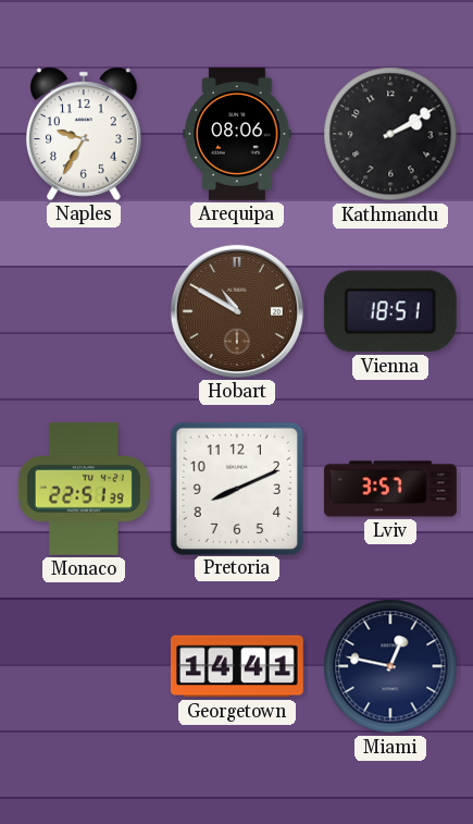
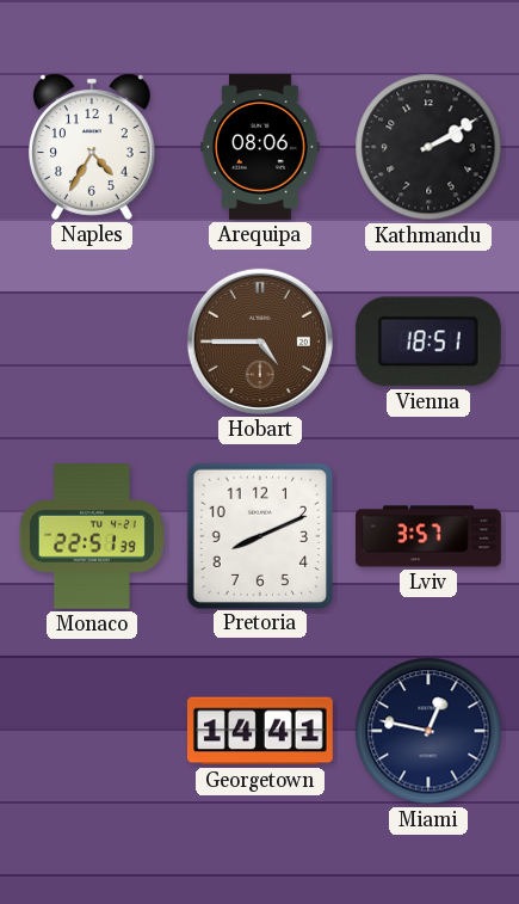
Naples: 9:35 -> 4:35 (93, 147)
Hobart: 10:50 -> 4:45 (260, 342)
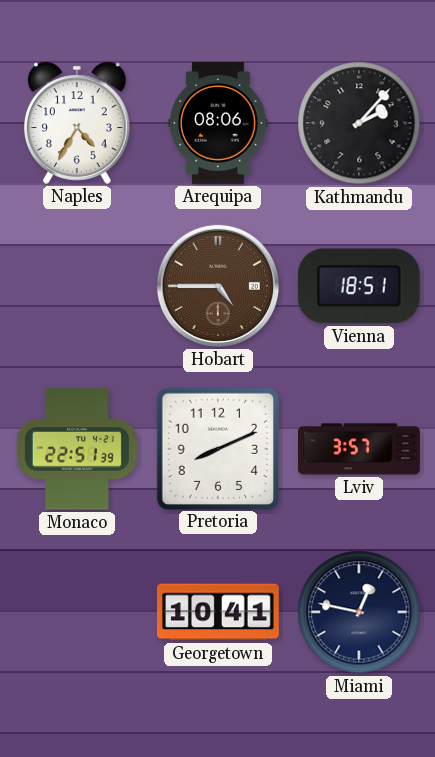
Kathmandu: 2:10 -> 2:07 (359, 123)
Georgetown: 14:41 -> 10:41 (218, 612)
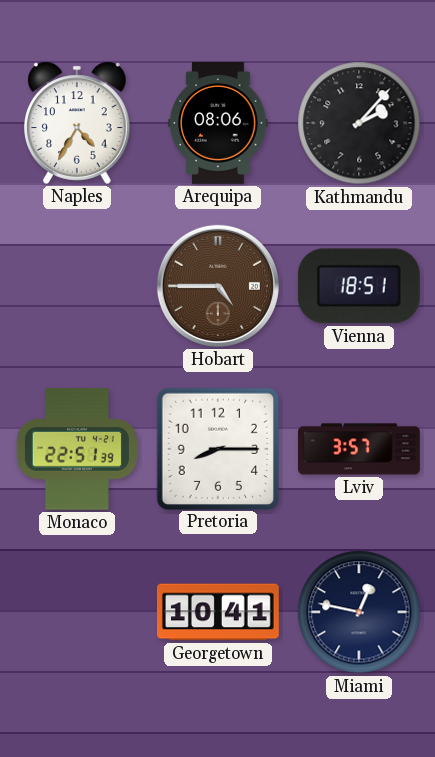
Pretoria: 8:11 -> 8:15 (217, 448)
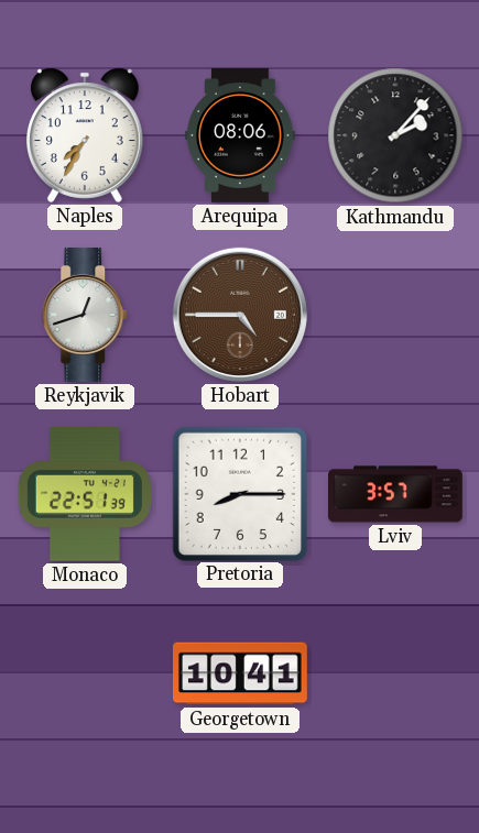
Naples: 4:35 -> 7:35 (86, 135)
Reykjavik: none -> 12:42 (86, 315)
Vienna: 18:51 -> none (359, 286)
Miami: 12:47 -> none (359, 612)
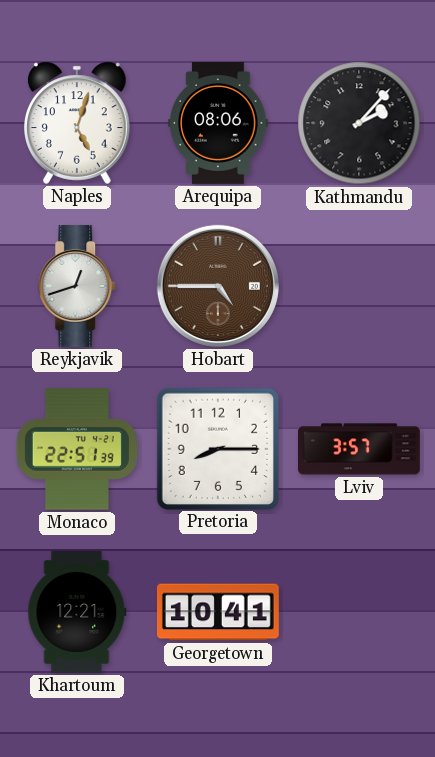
Naples: 7:35 -> 5:03 (78, 123)
Khartoum: none -> 12:21 (77, 612)
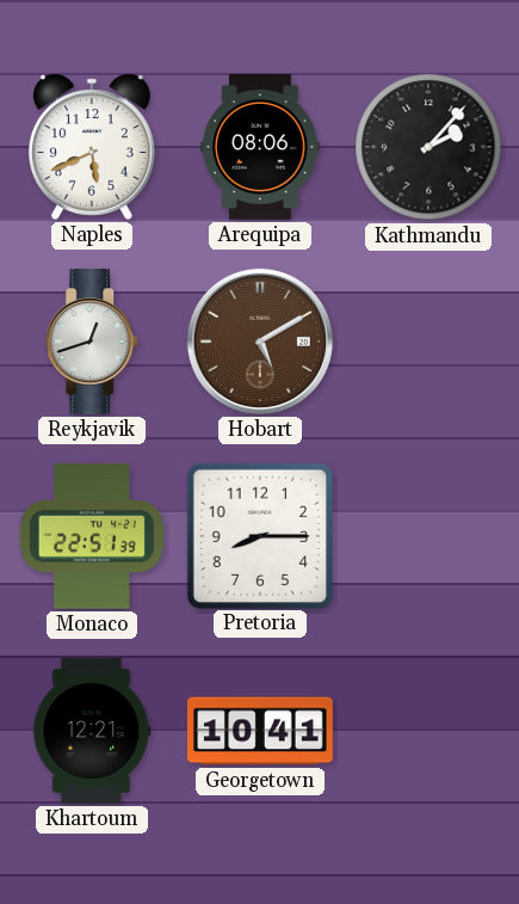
Naples: 5:03 -> 5:41 (93, 147)
Hobart: 4:45 -> 5:10 (260, 342)
Lviv: 3:57 -> none (360, 449)
